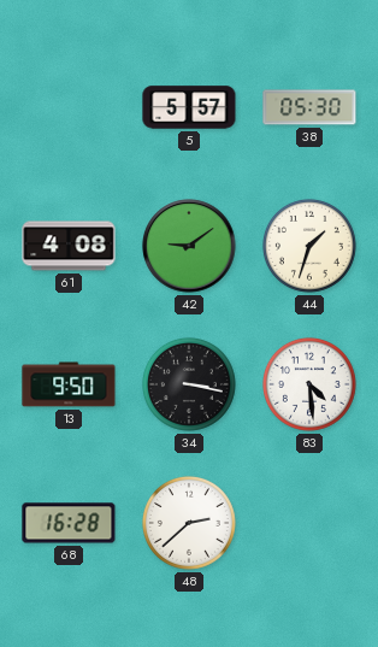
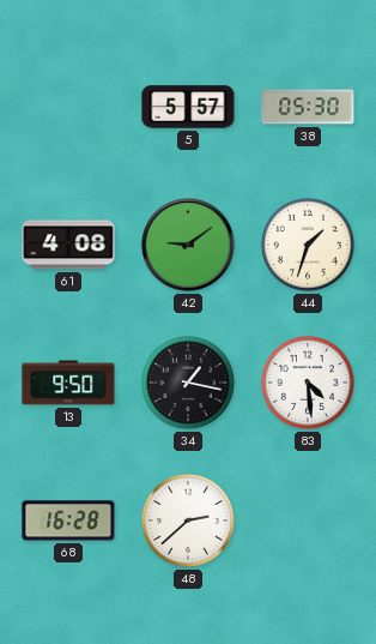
34: 3:17 -> 1:17 (188, 383)
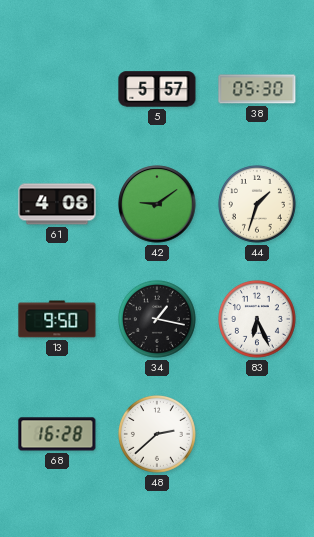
83: 4:29 -> 6:26 (257, 319)
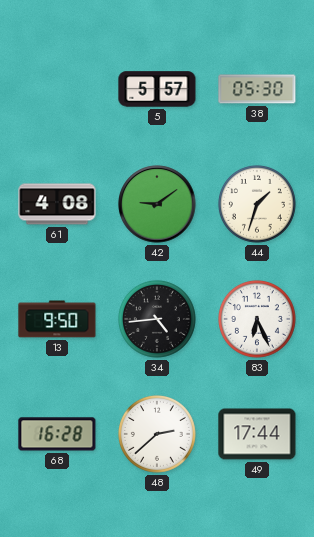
34: 1:17 -> 4:44 (157, 319)
49: none -> 17:44 (257, 434)
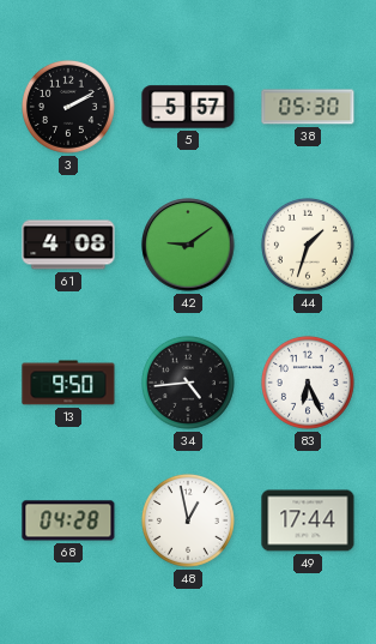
3: none -> 2:10 (68, 107)
68: 16:28 -> 04:28 (68, 520)
48: 2:38 -> 12:58 (188, 520)
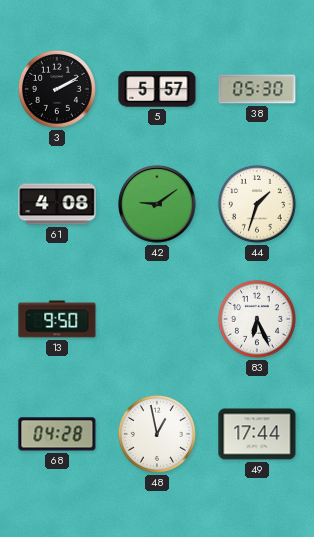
34: 4:44 -> none (188, 383)
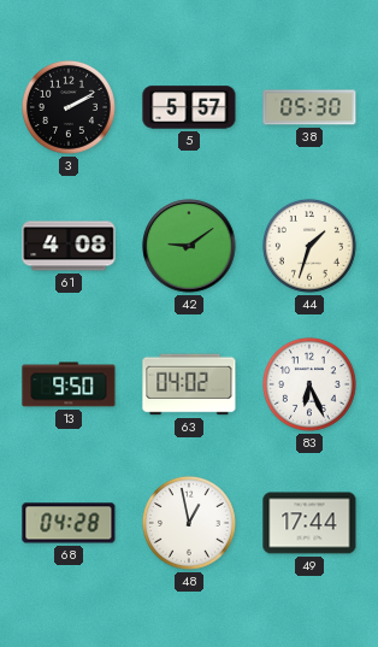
63: none -> 04:02 (189, 384)
